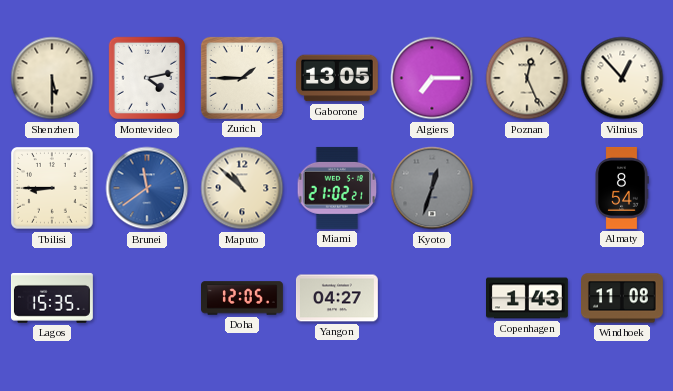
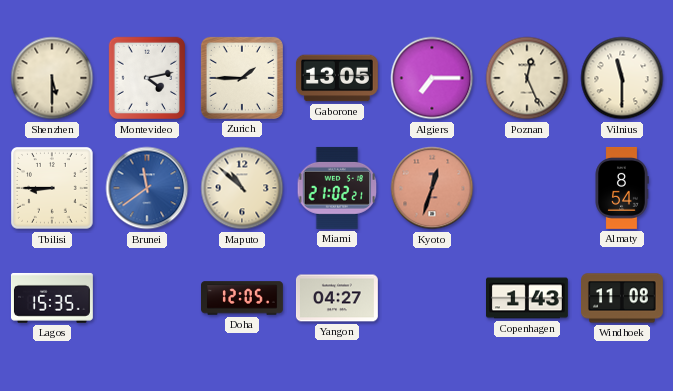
Vilnius: 12:53 -> 11:30 (622, 78)
Kyoto dial: grey -> salmon (432, 188)
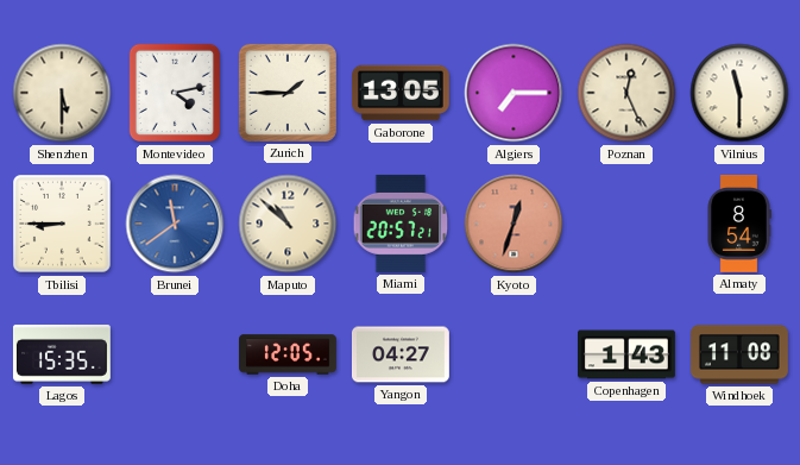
Miami: 21:02 -> 20:57 (401, 224)
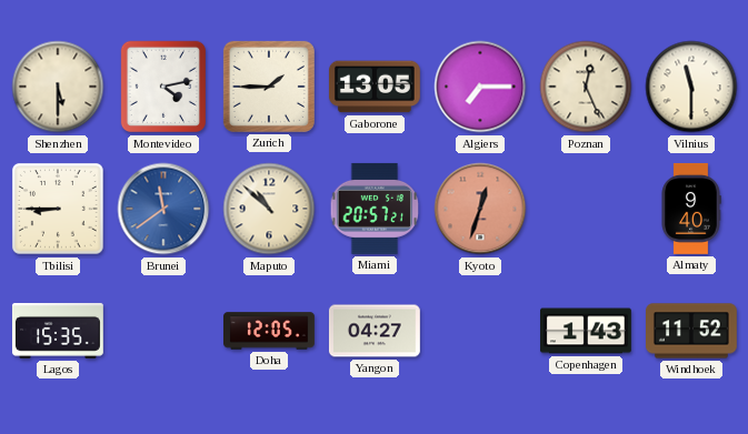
Almaty: 8:54 -> 9:40 (691, 209)
Windhoek: 11:08 -> 11:52 (692, 331)
